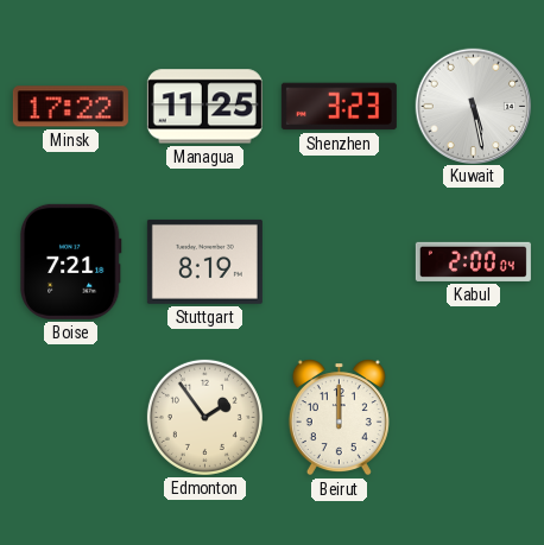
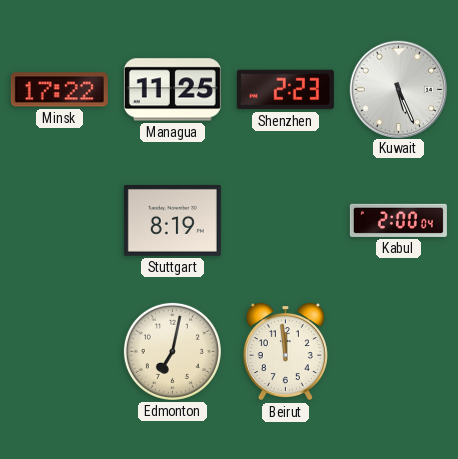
Shenzhen: 3:23 -> 2:23 (285, 90)
Kuwait: 5:28 -> 5:26 (398, 89)
Boise: 7:21 -> none (70, 261)
Edmonton: 1:54 -> 7:02 (172, 351)
Beirut: 12:00 -> 11:59 (285, 352)
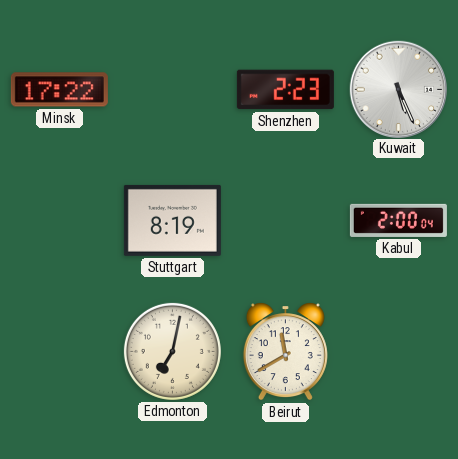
Managua: 11:25 -> none (172, 90)
Beirut: 11:59 -> 11:40 (285, 352)
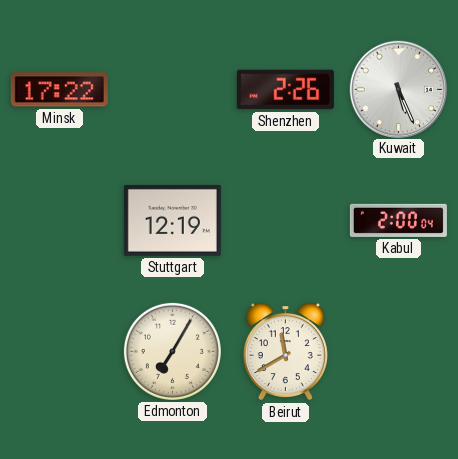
Shenzhen: 2:23 -> 2:26 (285, 90)
Stuttgart: 8:19 -> 12:19 (172, 220)
Edmonton: 7:02 -> 7:05 (172, 351)
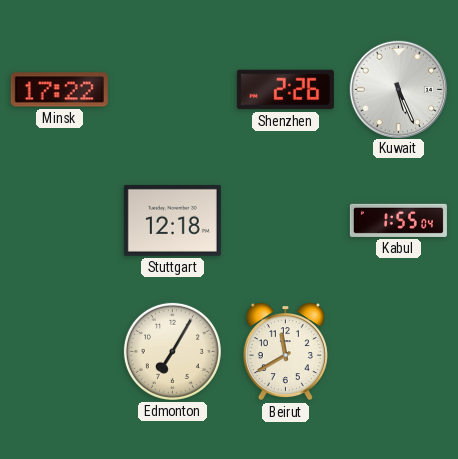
Stuttgart: 12:19 -> 12:18 (172, 220)
Kabul: 2:00 -> 1:55 (398, 220)
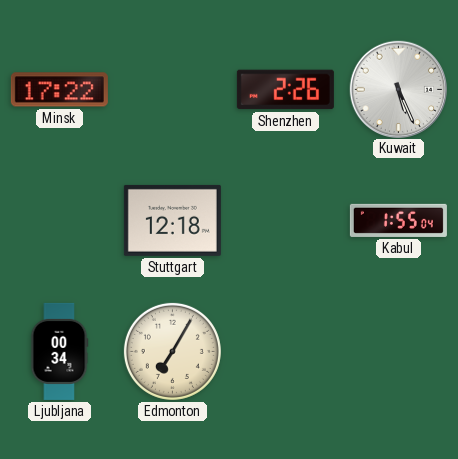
Ljubljana: none -> 00:34 (59, 351)
Beirut: 11:40 -> none (285, 352)
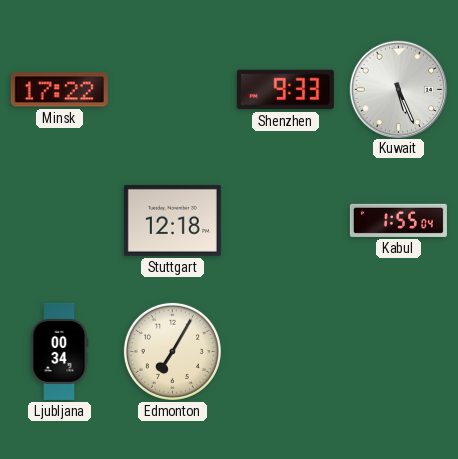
Shenzhen: 2:26 -> 9:33 (285, 90)
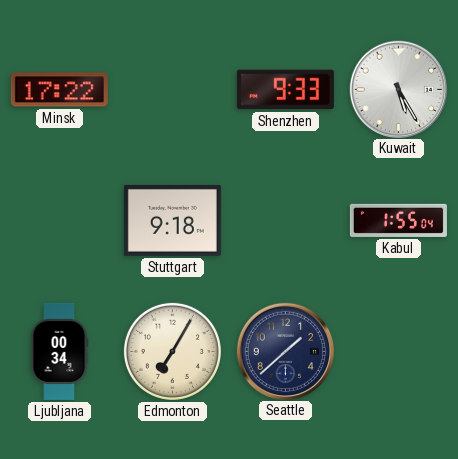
Kuwait: 5:26 -> 5:25 (398, 89)
Stuttgart: 12:18 -> 9:18 (172, 220)
Seattle: none -> 1:38 (285, 351)
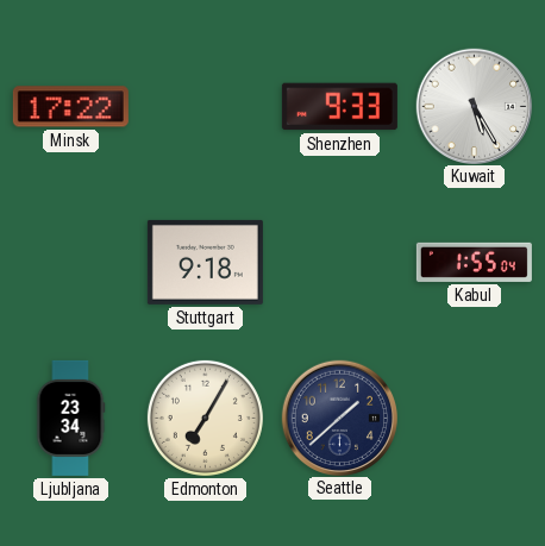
Ljubljana: 00:34 -> 23:34 (70, 418)
